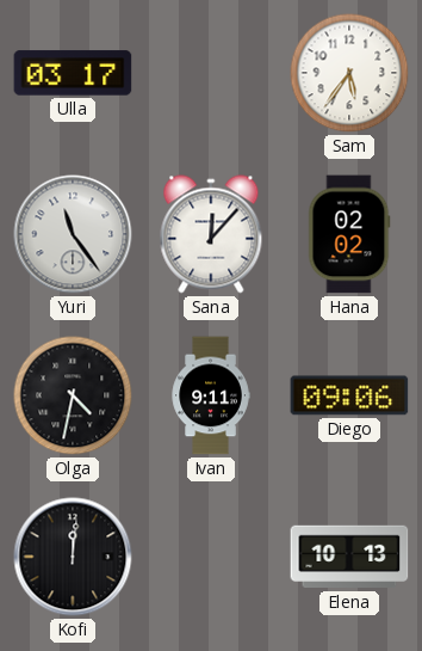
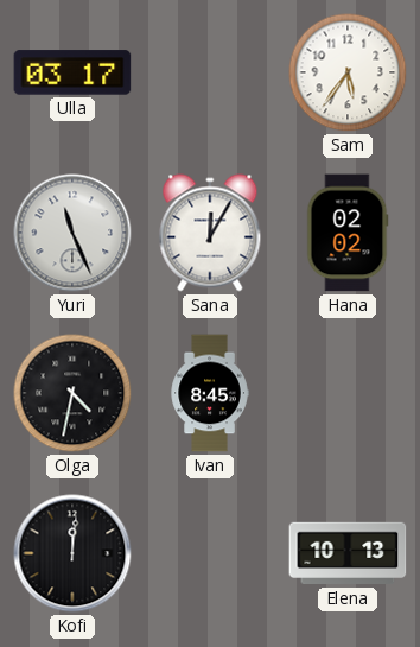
Yuri: 11:24 -> 11:26 (72, 233)
Sana: 12:07 -> 12:05 (210, 233)
Ivan: 9:11 -> 8:45 (210, 393)
Diego: 09:06 -> none (349, 395)
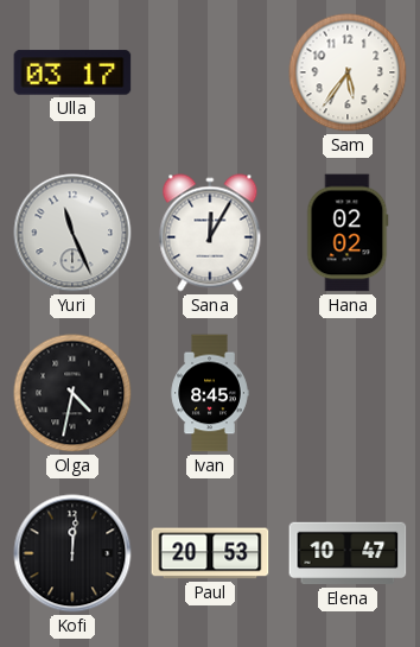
Paul: none -> 20:53 (210, 553)
Elena: 10:13 -> 10:47 (348, 553)
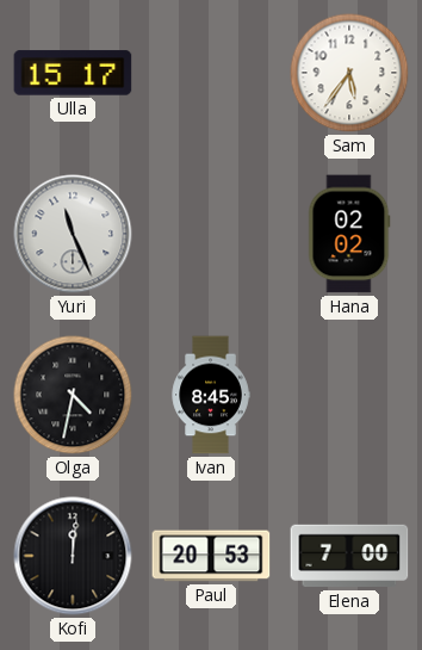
Ulla: 03:17 -> 15:17 (73, 73)
Sana: 12:05 -> none (210, 233)
Elena: 10:47 -> 7:00 (349, 556)
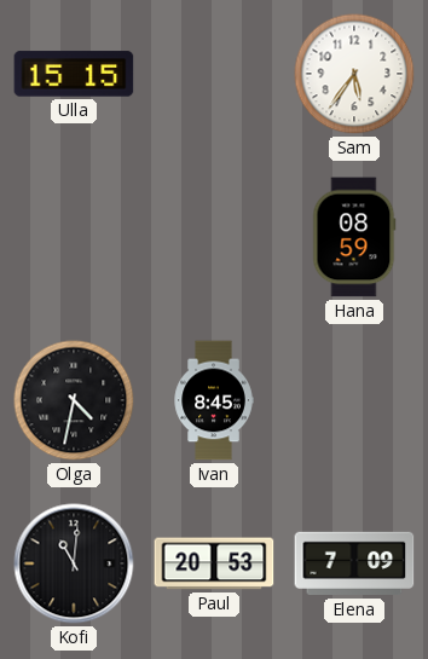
Ulla: 15:17 -> 15:15 (74, 74)
Yuri: 11:26 -> none (73, 234)
Hana: 02:02 -> 08:59 (354, 237)
Kofi: 12:01 -> 11:01 (74, 563)
Elena: 7:00 -> 7:09 (354, 563)
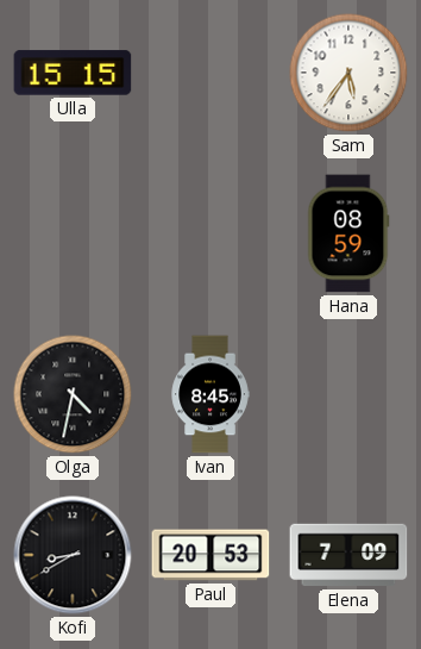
Kofi: 11:01 -> 8:40 (73, 555)
